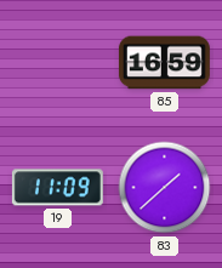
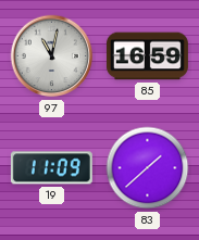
97: none -> 11:02 (52, 56)
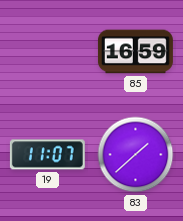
97: 11:02 -> none (52, 56)
19: 11:09 -> 11:07 (47, 155)
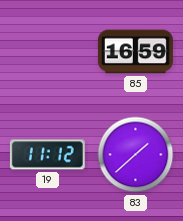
19: 11:07 -> 11:12 (47, 155)
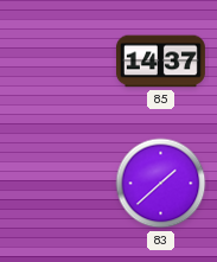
85: 16:59 -> 14:37 (160, 62)
19: 11:12 -> none (47, 155)
